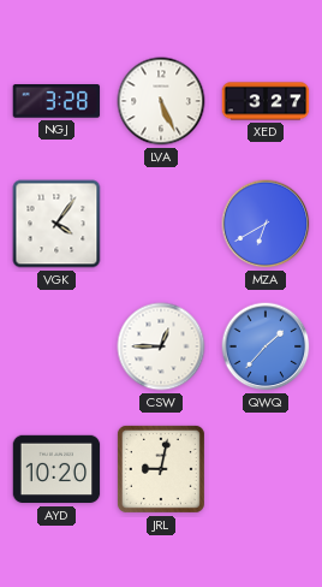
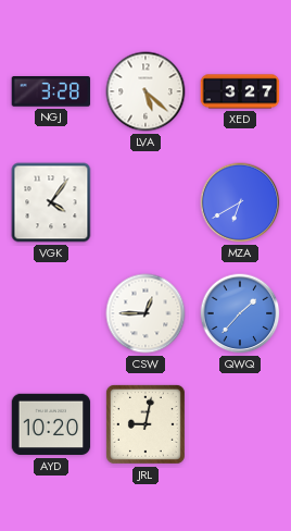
LVA: 5:26 -> 5:22 (145, 91)
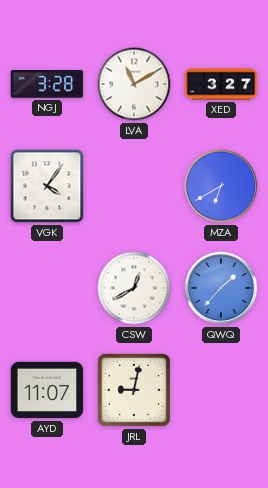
LVA: 5:22 -> 11:10 (134, 84)
CSW: 12:45 -> 12:40 (134, 288)
AYD: 10:20 -> 11:07 (47, 390)
